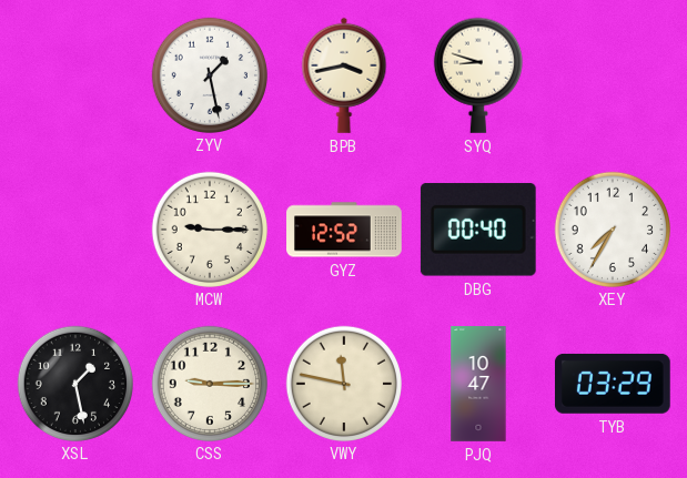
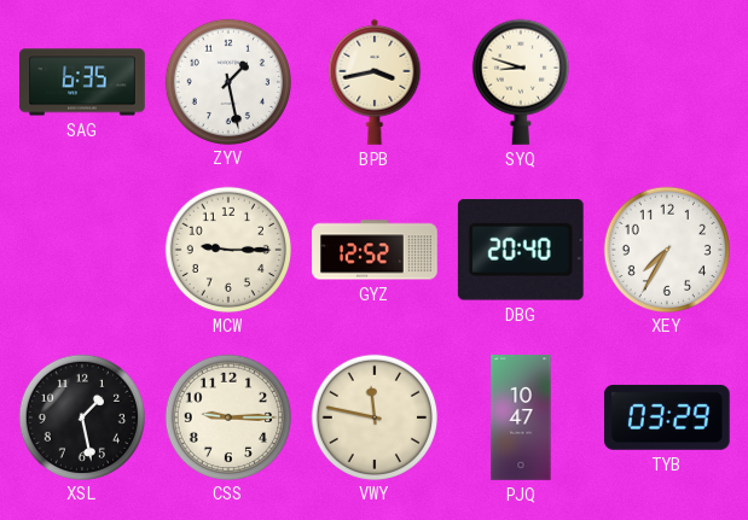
SAG: none -> 6:35 (82, 82)
DBG: 00:40 -> 20:40 (521, 250)
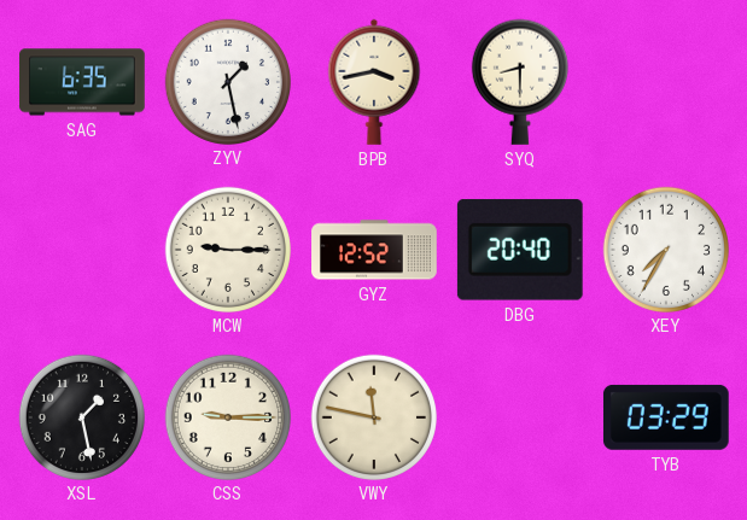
SYQ: 8:48 -> 8:30 (520, 82)
PJQ: 10:47 -> none (521, 417)
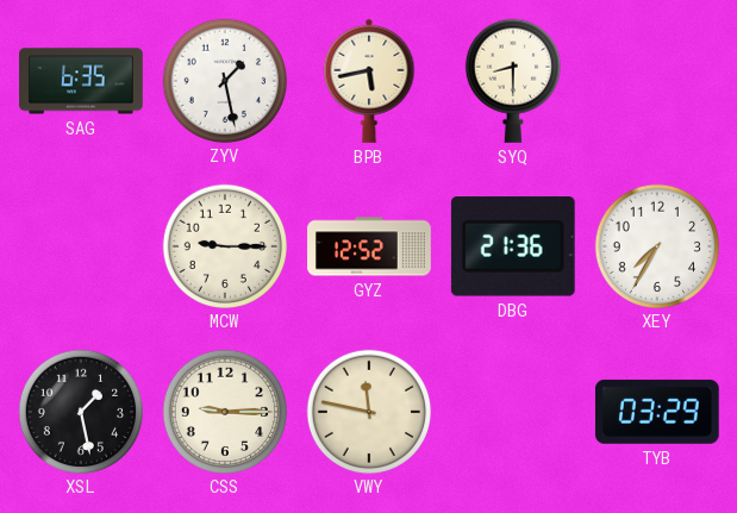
BPB: 3:43 -> 5:43 (369, 81)
DBG: 20:40 -> 21:36 (513, 246)
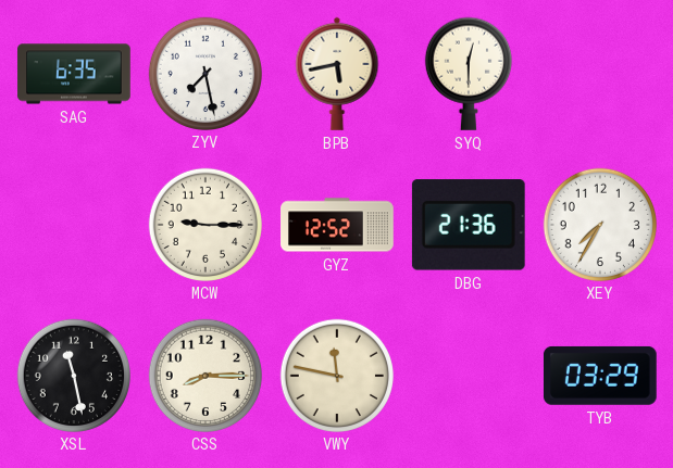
ZYV: 1:28 -> 7:28 (204, 73)
SYQ: 8:30 -> 12:30 (469, 74)
XSL: 1:28 -> 11:28 (73, 375)
CSS: 9:15 -> 8:15 (204, 375)
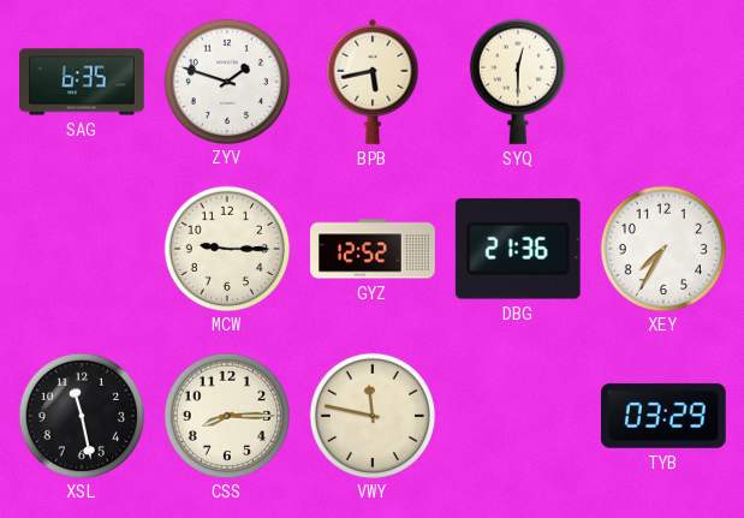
ZYV: 7:28 -> 1:48 (226, 81)
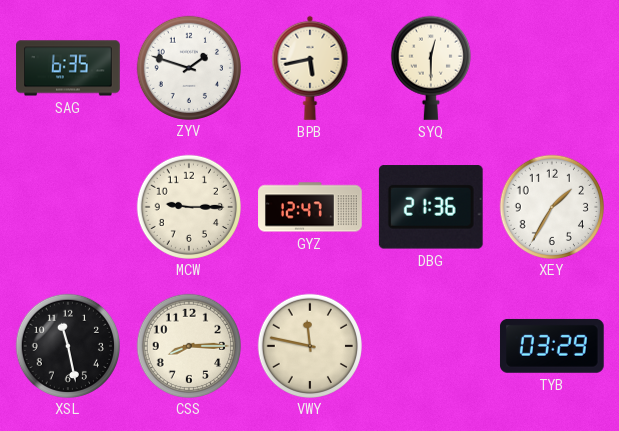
GYZ: 12:52 -> 12:47 (310, 207)
XEY: 7:35 -> 1:35 (551, 206)
